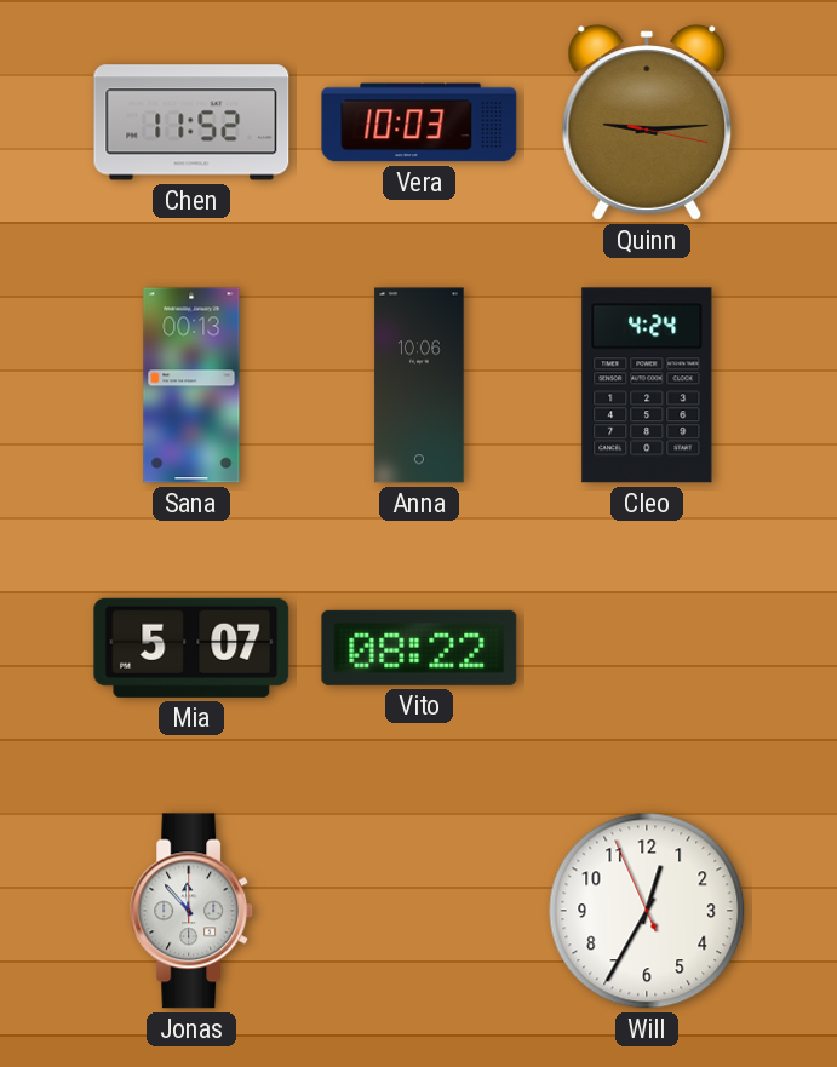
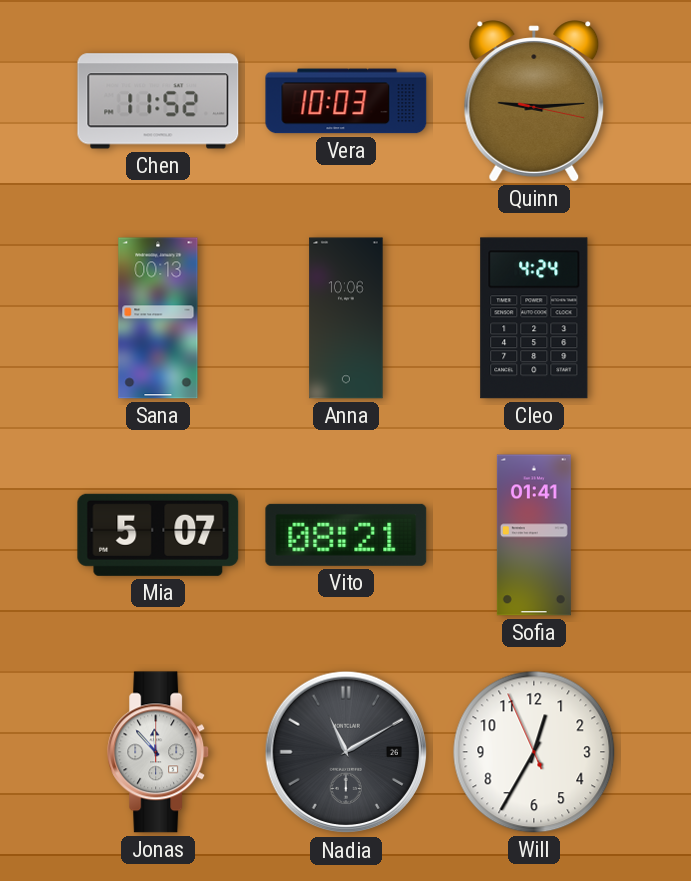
Vito: 08:22 -> 08:21 (346, 535)
Sofia: none -> 01:41 (534, 535)
Nadia: none -> 11:10 (346, 752)
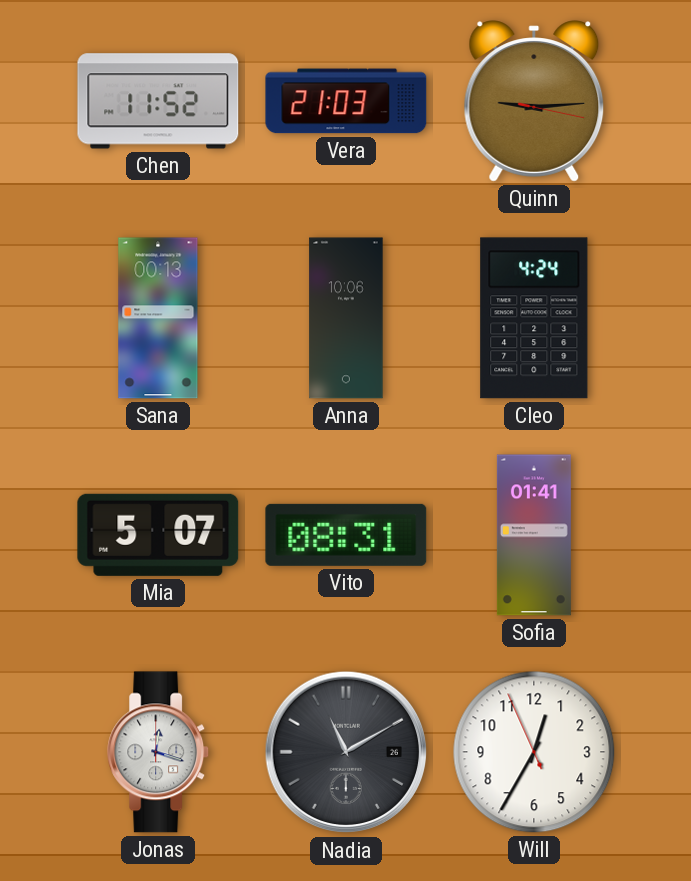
Vera: 10:03 -> 21:03 (346, 101)
Vito: 08:21 -> 08:31 (346, 535)
Jonas: 11:53 -> 12:18 (159, 752)
